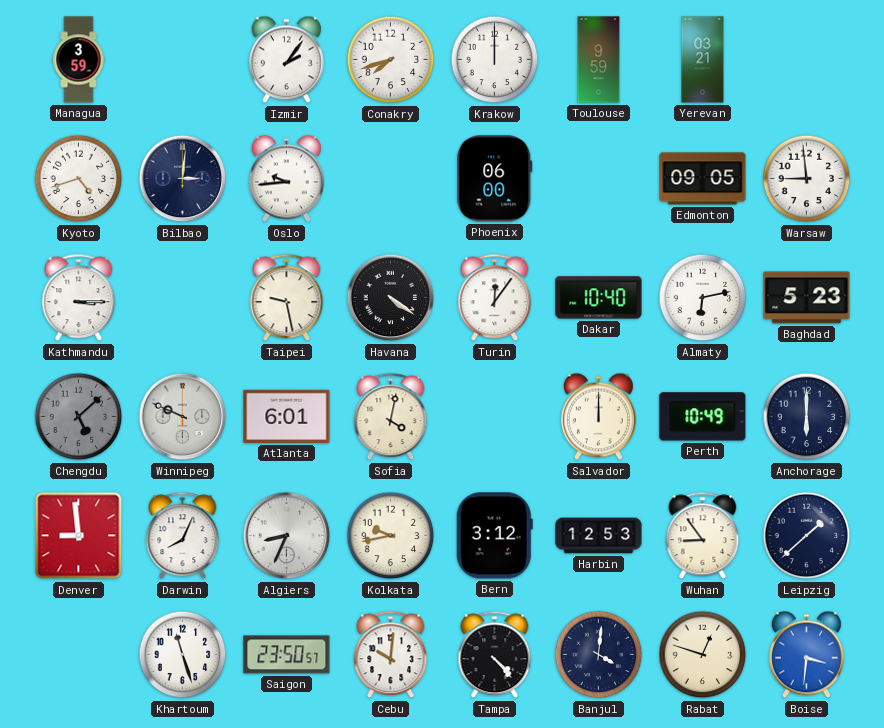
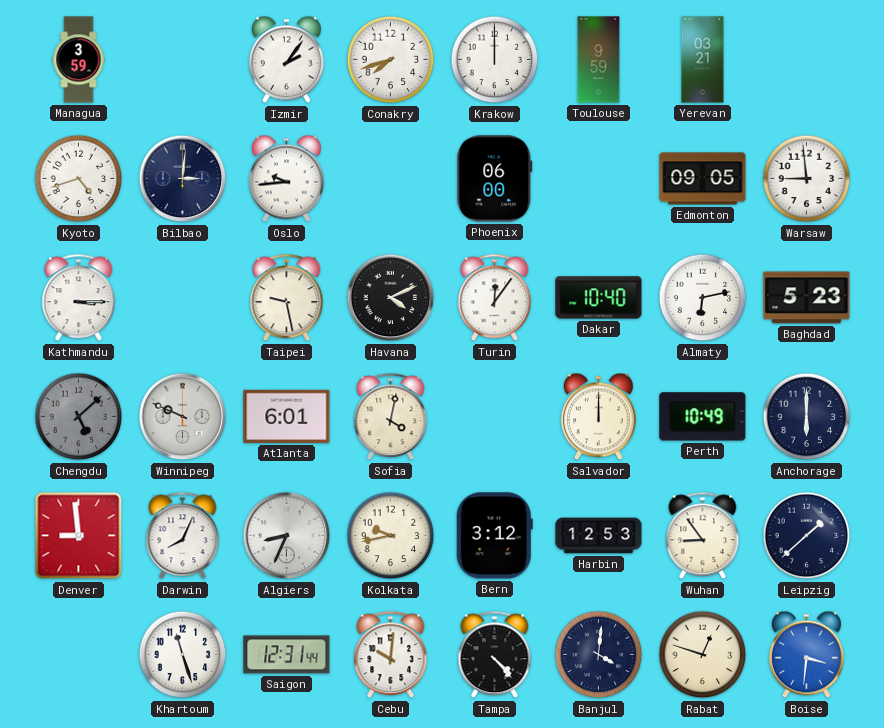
Havana: 4:21 -> 4:11 (391, 298)
Saigon: 23:50 -> 12:31 (287, 655)
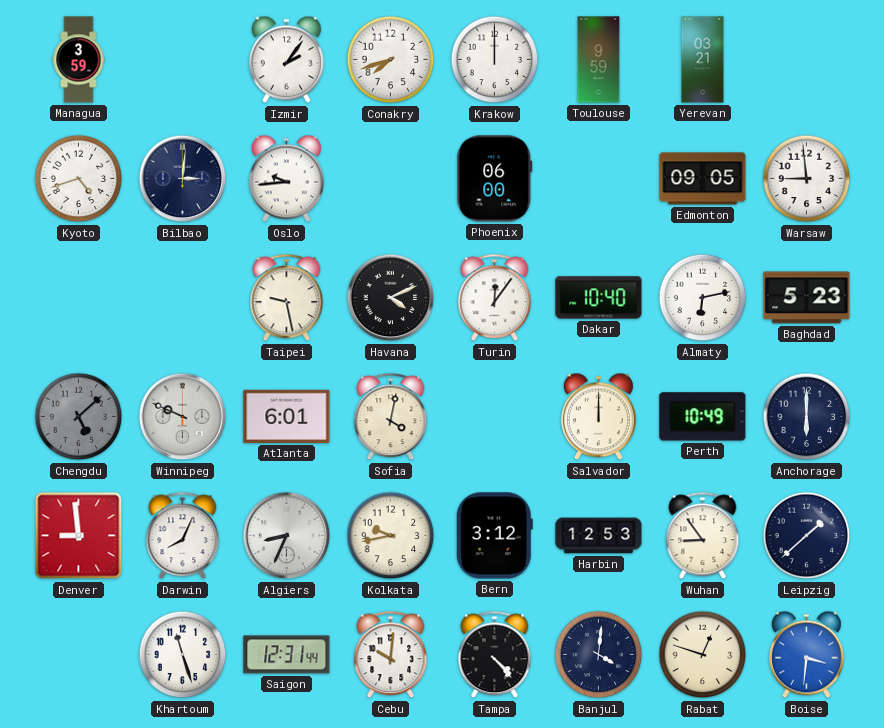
Kathmandu: 3:15 -> none (79, 298)
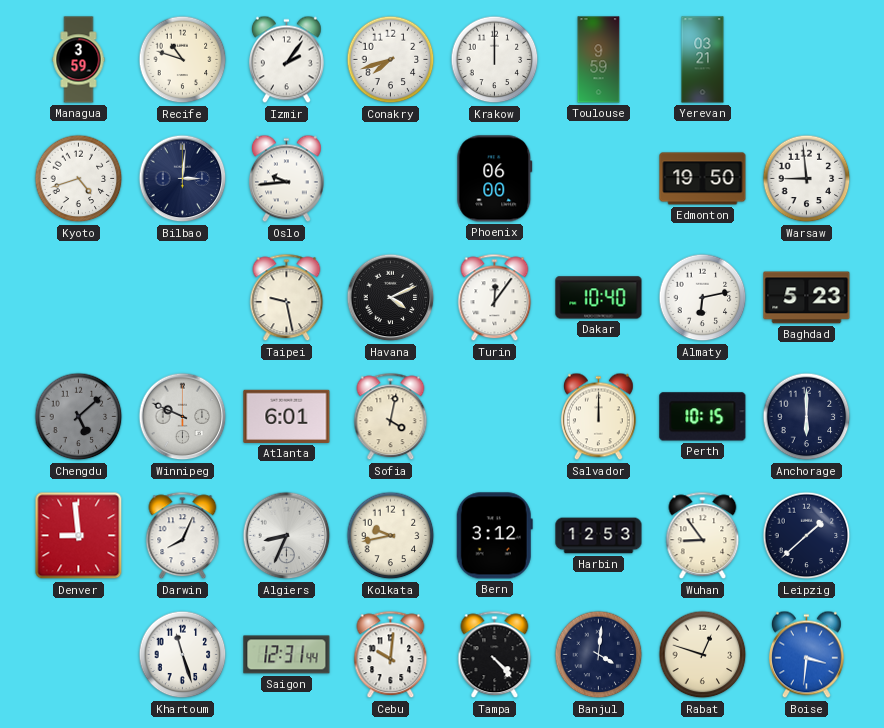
Recife: none -> 10:48 (183, 60)
Edmonton: 09:05 -> 19:50 (703, 179)
Perth: 10:49 -> 10:15 (703, 417)
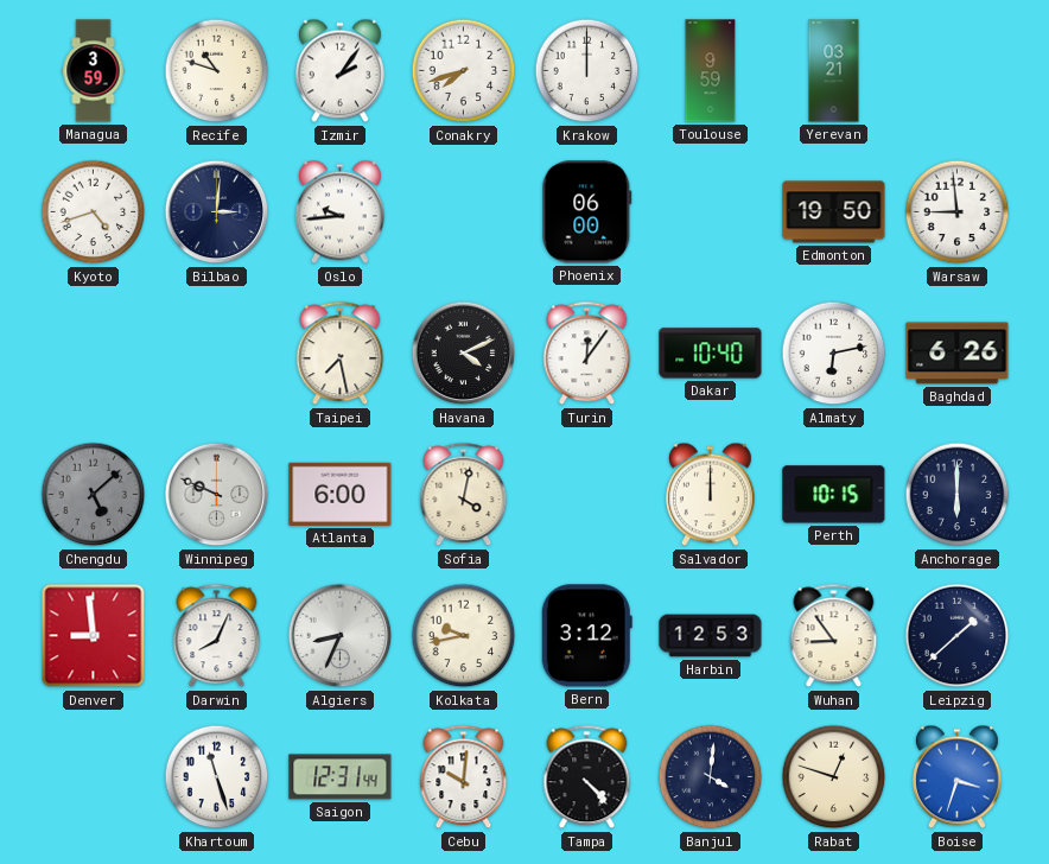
Taipei: 9:28 -> 7:28 (341, 354)
Baghdad: 5:23 -> 6:26 (958, 354)
Atlanta: 6:01 -> 6:00 (341, 494)
Boise: 3:31 -> 3:33 (956, 777)
